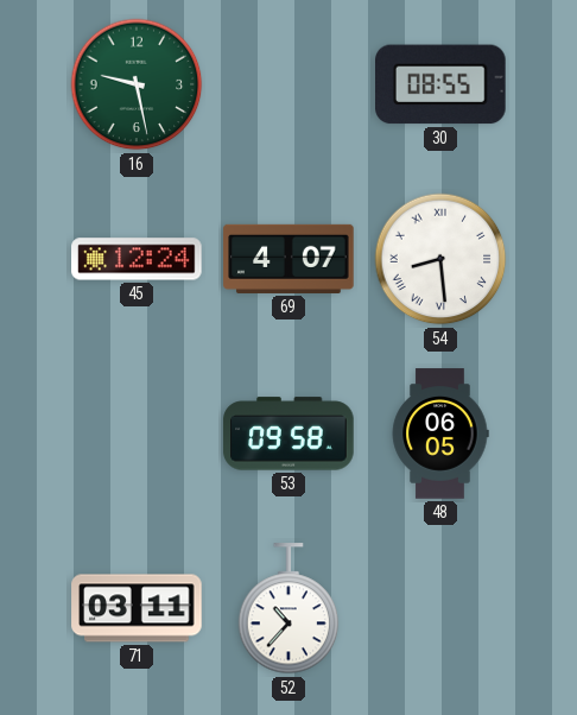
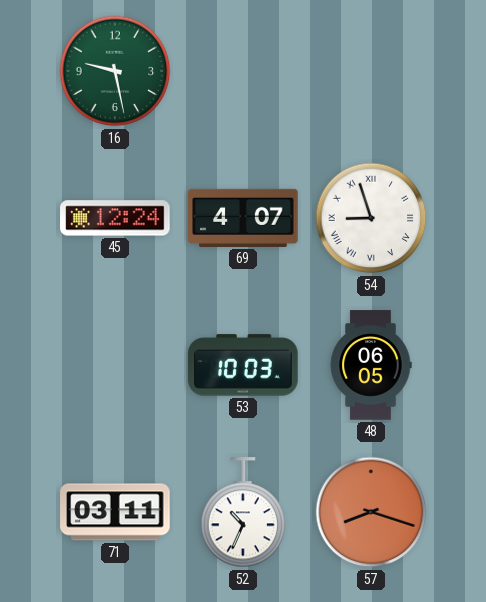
30: 08:55 -> none (442, 84)
54: 8:29 -> 8:57 (371, 218)
53: 09:58 -> 10:03 (243, 365)
52: 10:37 -> 10:34 (243, 513)
57: none -> 8:18 (371, 512)
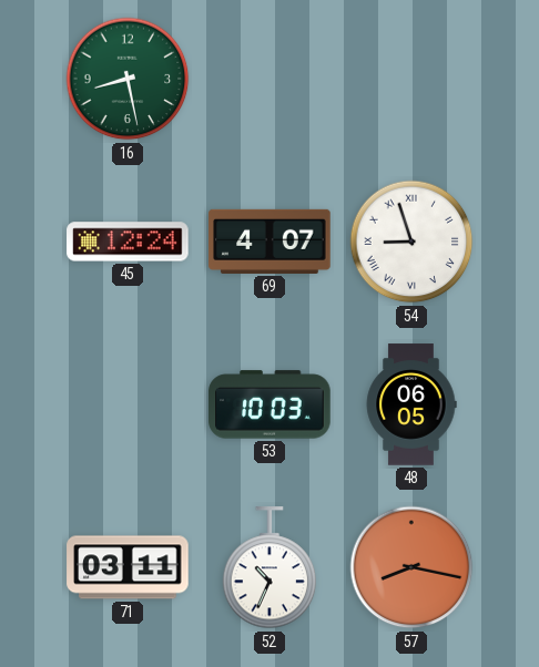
16: 9:28 -> 8:28 (128, 79)
57: 8:18 -> 8:17 (411, 567)
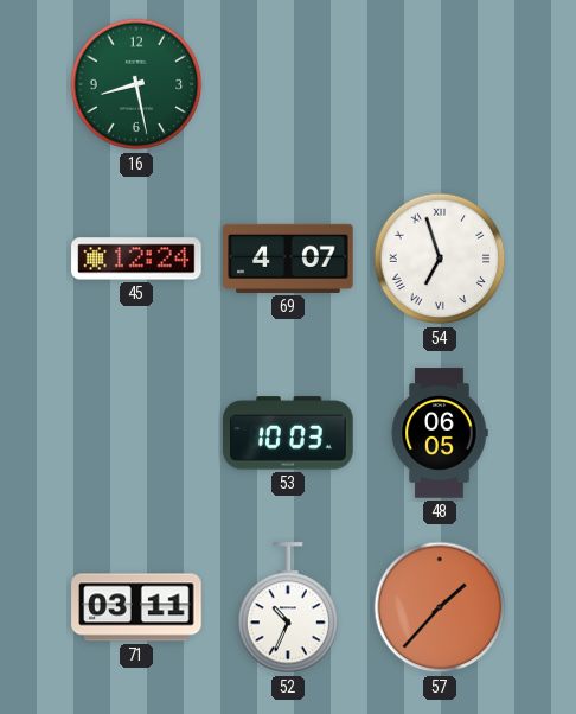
54: 8:57 -> 6:57 (440, 259)
57: 8:17 -> 1:37 (440, 607)
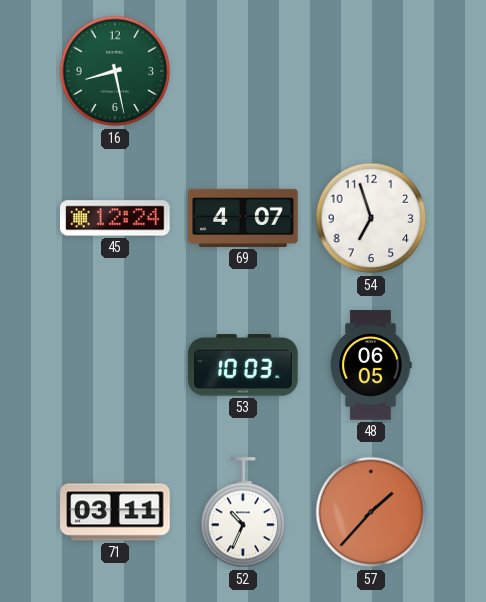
54 numerals: Roman -> Arabic (371, 218)
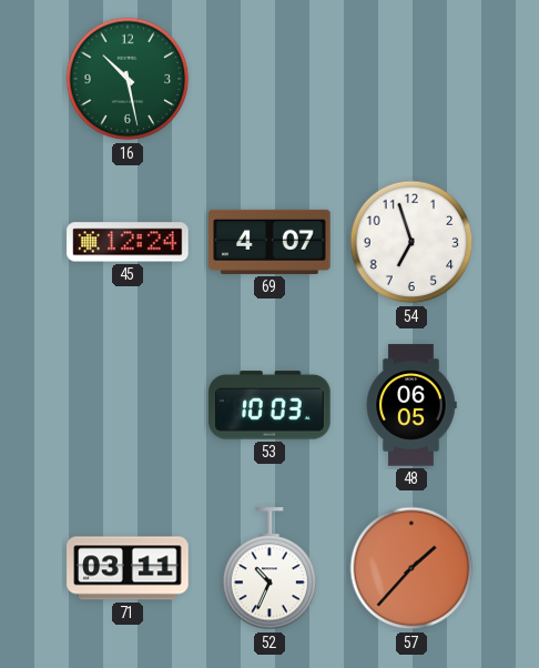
16: 8:28 -> 10:28 (128, 79)
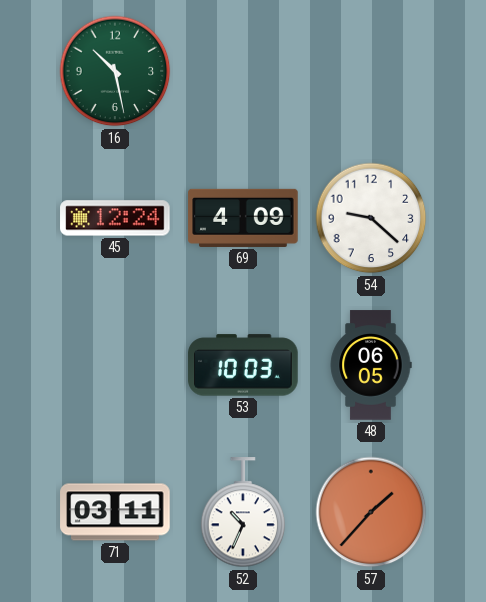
69: 4:07 -> 4:09 (243, 218)
54: 6:57 -> 9:22 (371, 218)
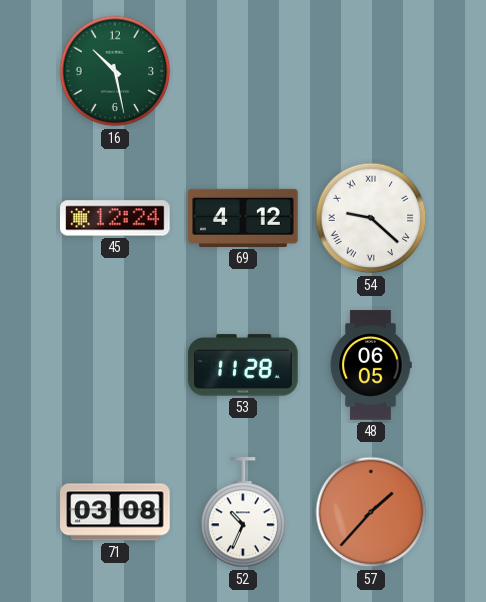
69: 4:09 -> 4:12 (243, 218)
54 numerals: Arabic -> Roman (371, 218)
53: 10:03 -> 11:28 (243, 365)
71: 03:11 -> 03:08 (115, 512)
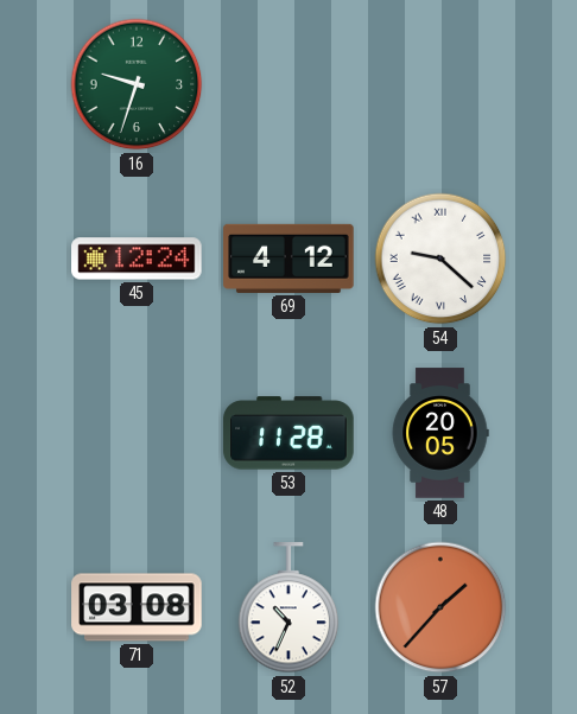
16: 10:28 -> 9:33 (137, 84)
48: 06:05 -> 20:05 (440, 433)
